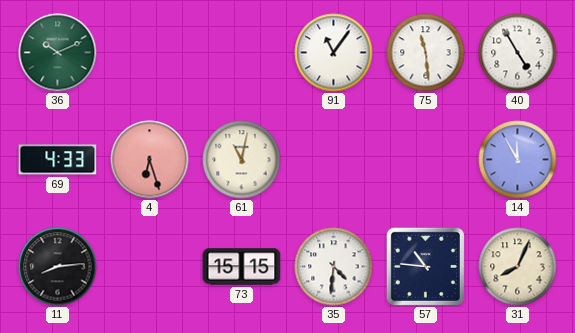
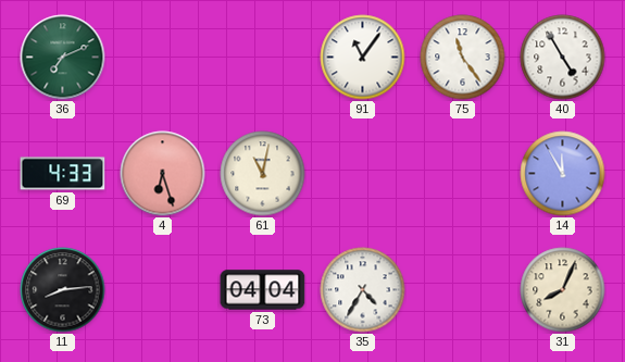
36: 10:11 -> 7:11 (63, 58)
75: 11:29 -> 11:24 (463, 58)
73: 15:15 -> 04:04 (263, 290)
35: 4:31 -> 4:35 (363, 290)
57: 10:46 -> none (425, 266)
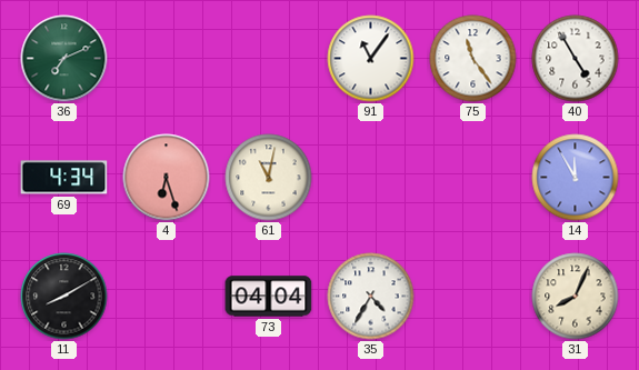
69: 4:33 -> 4:34 (64, 178)
11: 8:14 -> 8:10 (64, 297)
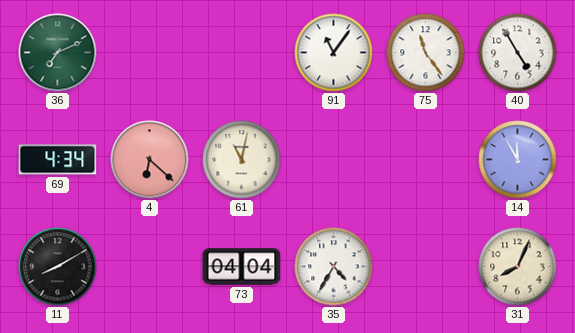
4: 6:27 -> 6:22 (150, 160)
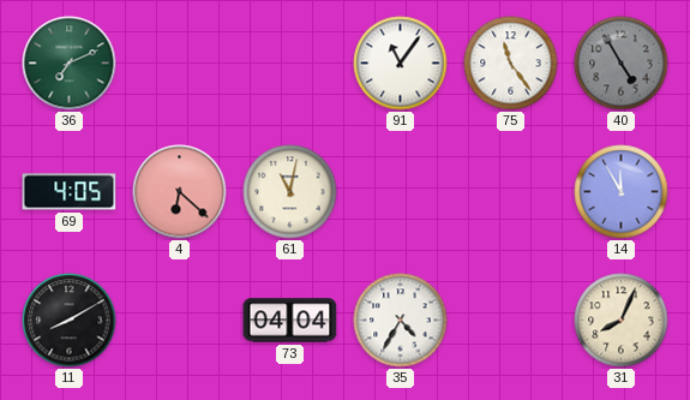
40 dial: white -> grey (622, 64)
69: 4:34 -> 4:05 (70, 192)
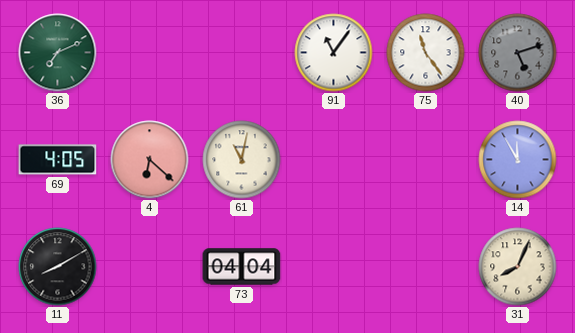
40: 4:55 -> 5:12 (518, 53)
35: 4:35 -> none (401, 321)
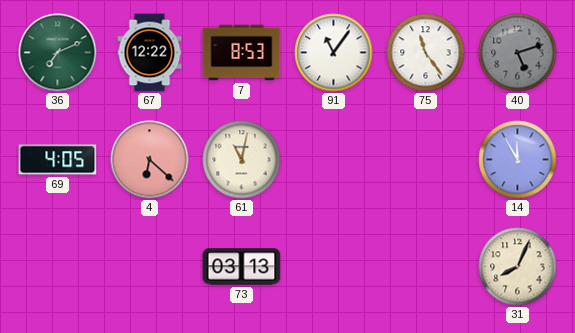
67: none -> 12:22 (150, 53)
7: none -> 8:53 (242, 53)
11: 8:10 -> none (58, 267)
73: 04:04 -> 03:13 (242, 267)
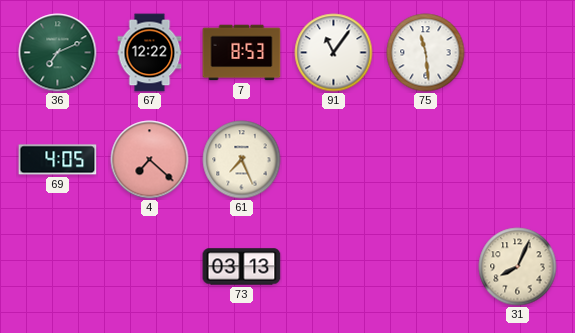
75: 11:24 -> 11:29 (426, 53)
40: 5:12 -> none (518, 53)
4: 6:22 -> 7:22 (150, 160)
61: 11:02 -> 7:26 (242, 160)
14: 11:55 -> none (518, 160)
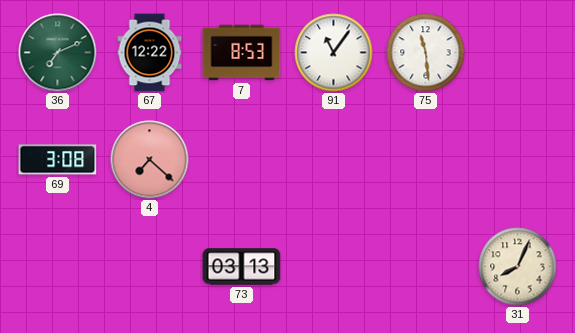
69: 4:05 -> 3:08 (58, 160)
61: 7:26 -> none (242, 160)
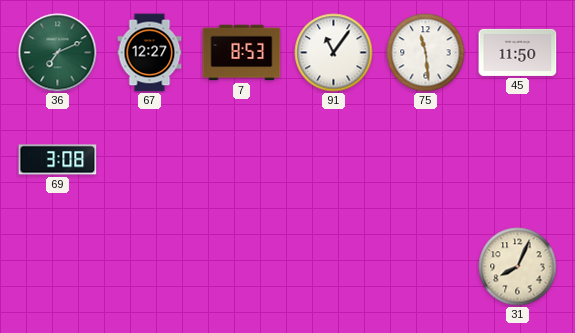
67: 12:22 -> 12:27 (150, 53)
45: none -> 11:50 (518, 52)
4: 7:22 -> none (150, 160)
73: 03:13 -> none (242, 267)
